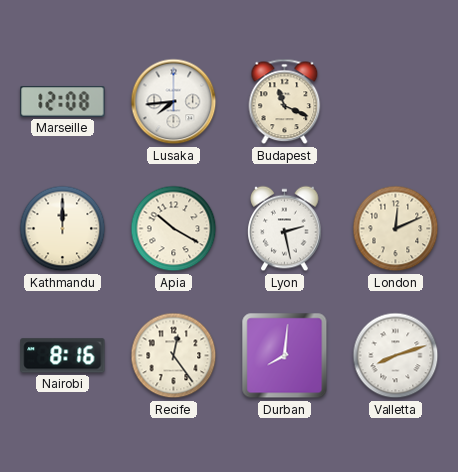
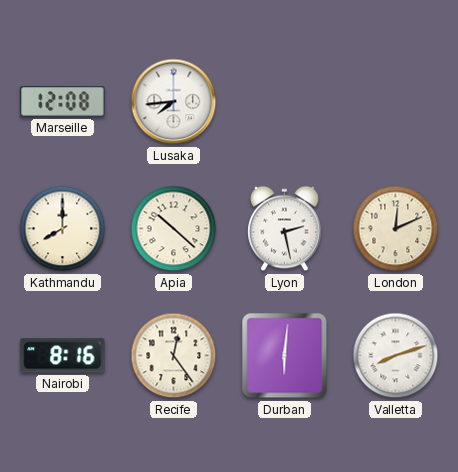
Budapest: 11:19 -> none (285, 102)
Kathmandu: 12:00 -> 8:00 (63, 229)
Apia: 10:20 -> 10:22 (174, 229)
Durban: 8:01 -> 6:01 (285, 356)
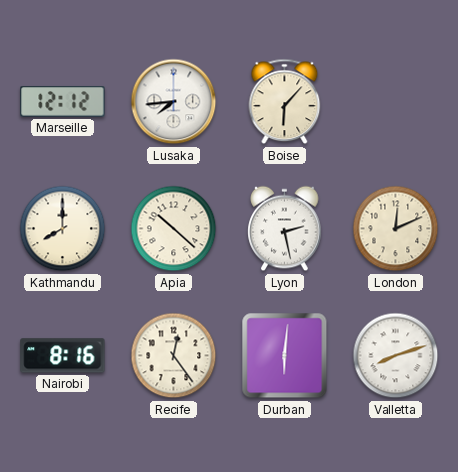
Marseille: 12:08 -> 12:12 (63, 102)
Boise: none -> 6:07 (285, 102)
